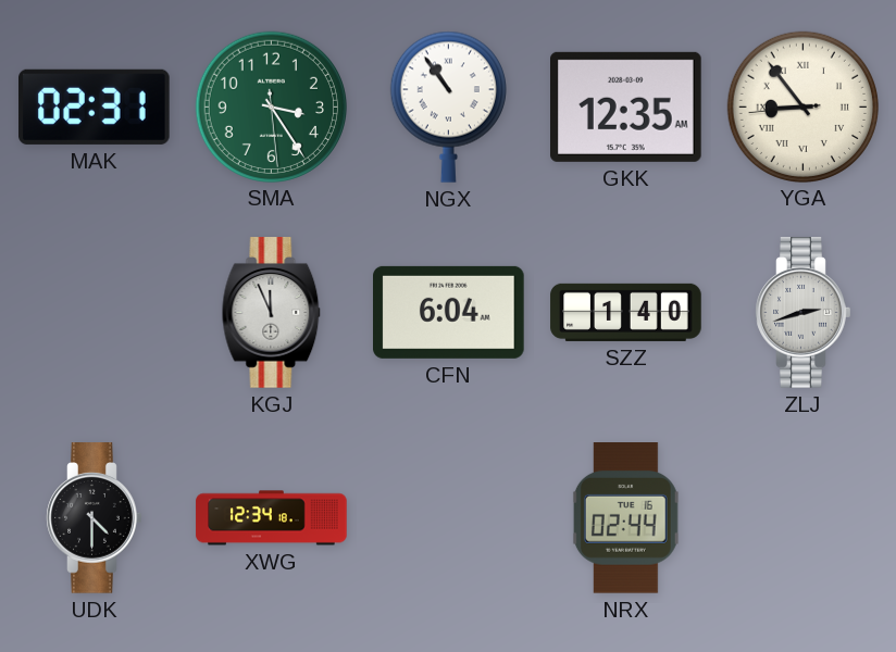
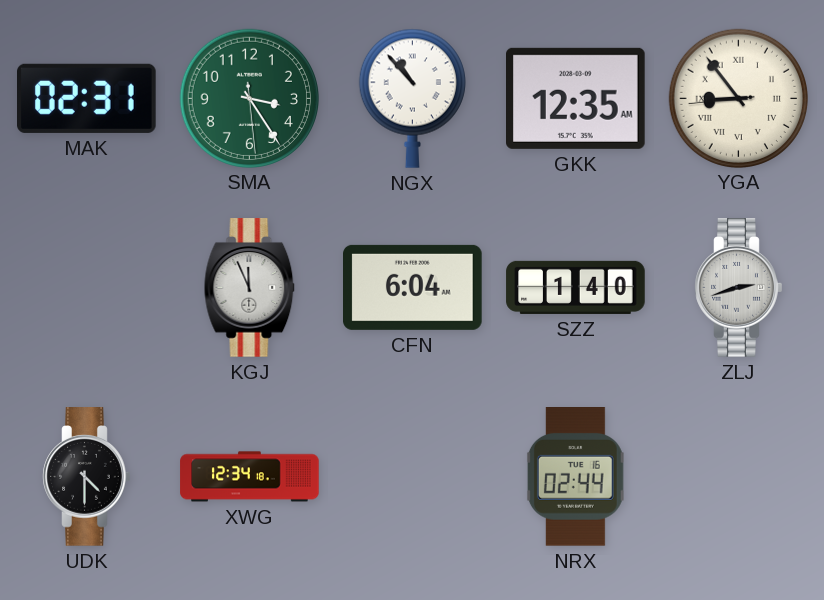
NGX: 10:54 -> 10:53 (412, 98)
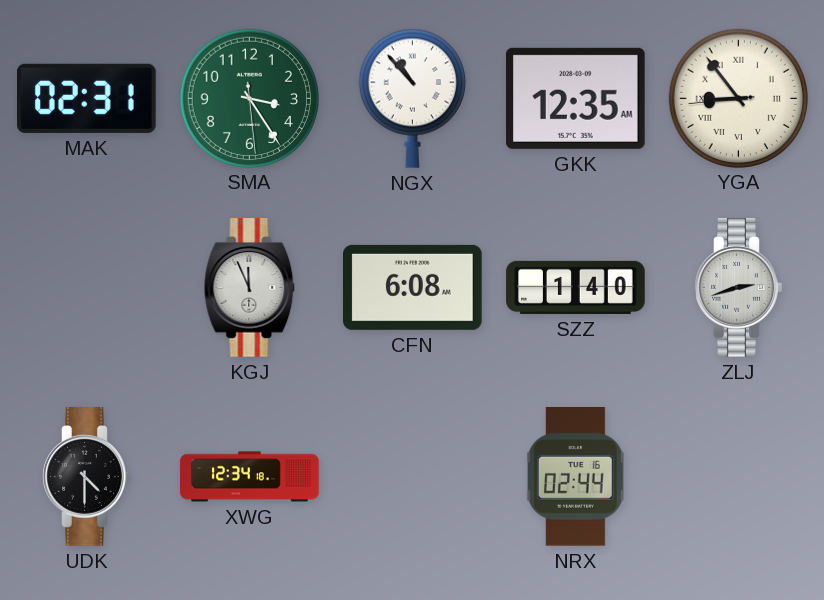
CFN: 6:04 -> 6:08 (413, 287)
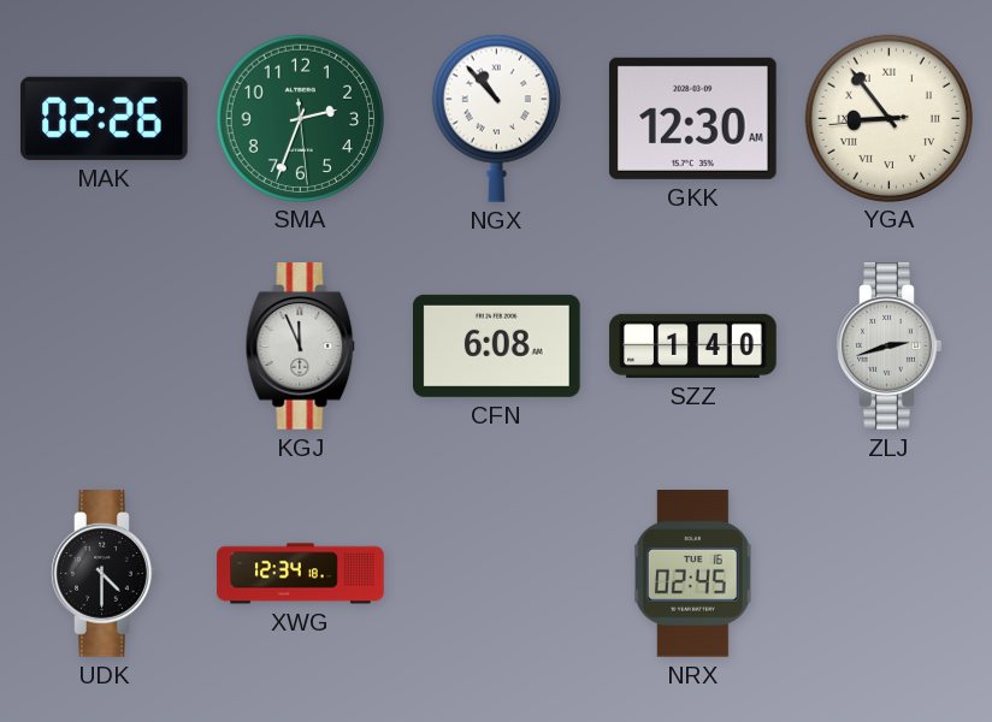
MAK: 02:31 -> 02:26 (105, 118)
SMA: 3:24 -> 2:33 (300, 118)
GKK: 12:35 -> 12:30 (693, 118)
NRX: 02:44 -> 02:45 (692, 574)
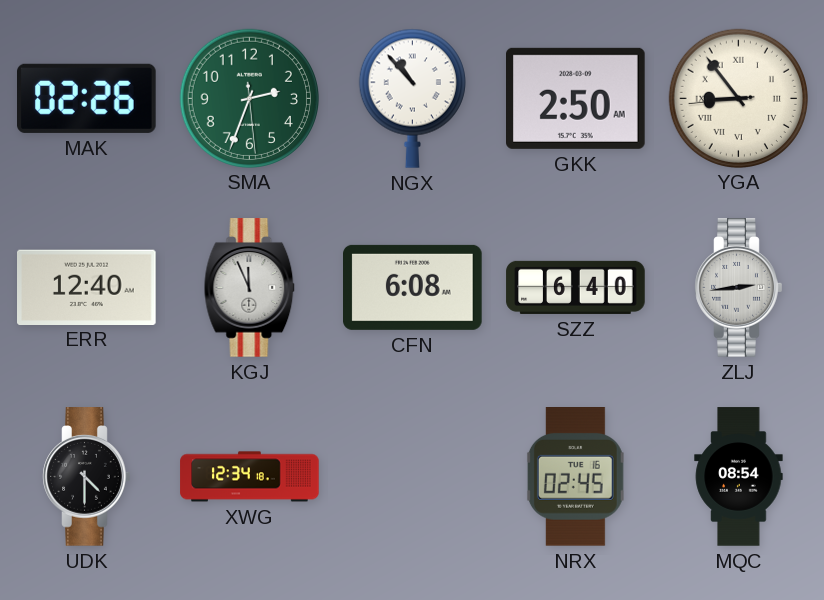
GKK: 12:30 -> 2:50 (576, 98)
ERR: none -> 12:40 (87, 287)
SZZ: 1:40 -> 6:40 (576, 287)
ZLJ: 2:42 -> 2:44 (739, 288)
MQC: none -> 08:54 (739, 477)
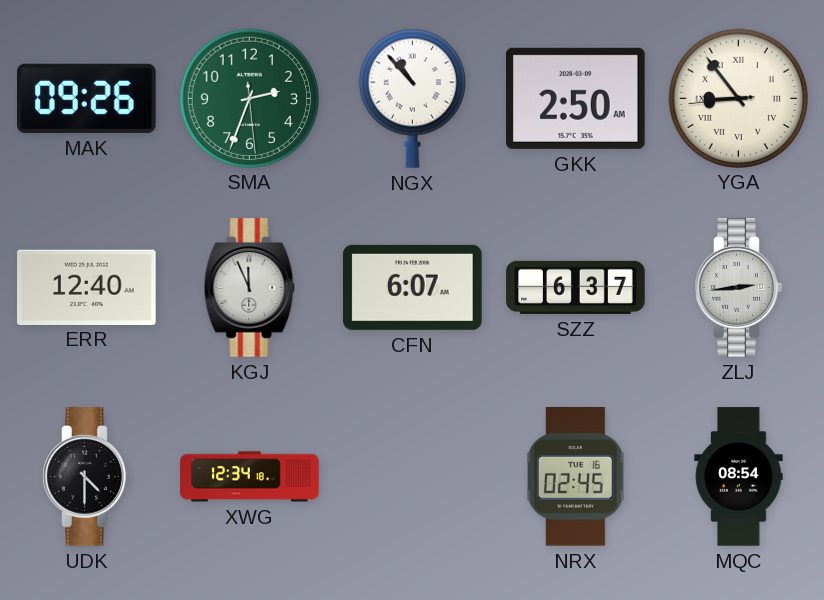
MAK: 02:26 -> 09:26 (87, 98)
CFN: 6:08 -> 6:07 (413, 287)
SZZ: 6:40 -> 6:37 (576, 287)
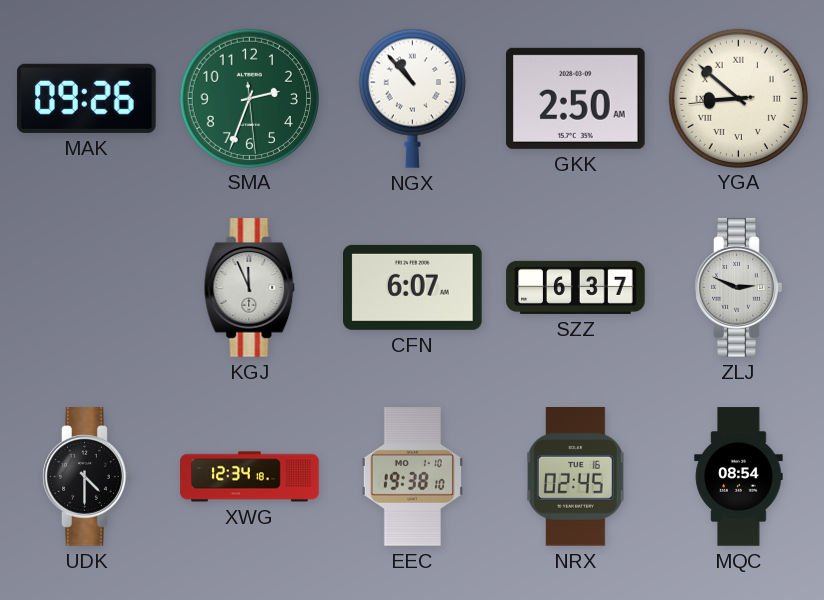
YGA: 8:53 -> 8:51 (738, 98)
ERR: 12:40 -> none (87, 287)
ZLJ: 2:44 -> 2:49 (739, 288)
EEC: none -> 19:38 (412, 477)
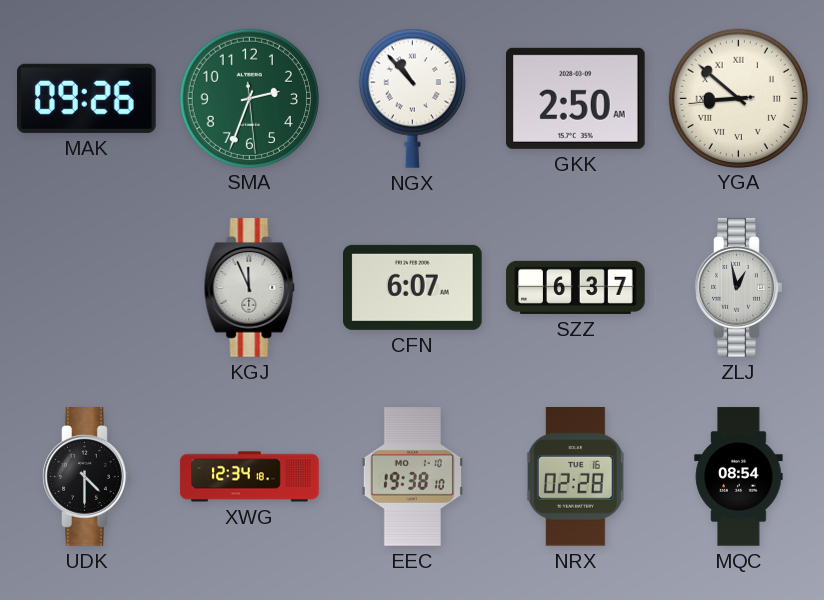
ZLJ: 2:49 -> 12:58 (739, 288)
NRX: 02:45 -> 02:28 (575, 477)
